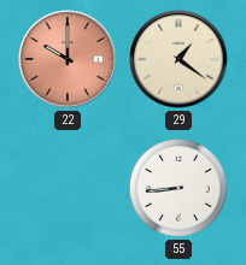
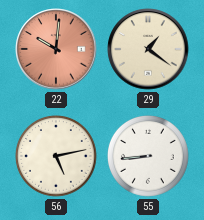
22: 10:00 -> 10:01 (56, 49)
56: none -> 5:13 (57, 157)
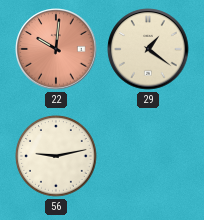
56: 5:13 -> 9:13 (57, 157)
55: 8:44 -> none (149, 157)
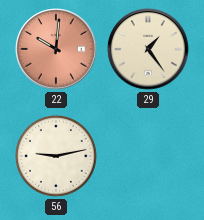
29: 1:21 -> 1:24 (148, 49)
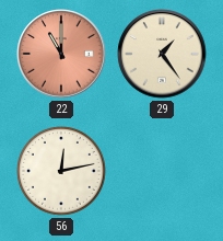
22: 10:01 -> 11:00 (61, 54)
56: 9:13 -> 12:13 (62, 172)
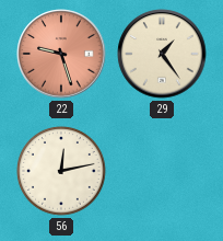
22: 11:00 -> 9:27 (61, 54)
